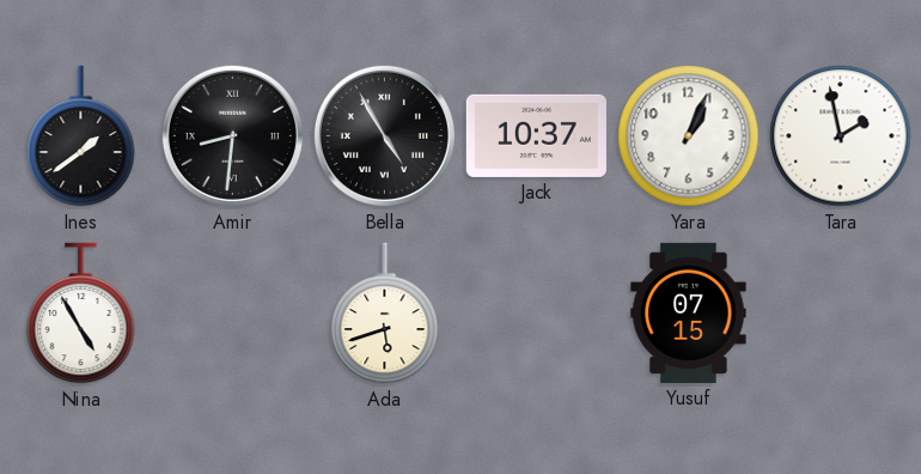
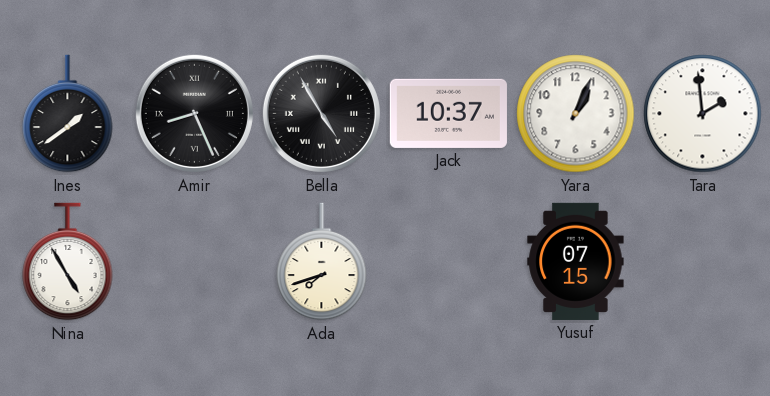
Amir: 8:31 -> 8:26 (194, 113)
Tara: 1:58 -> 1:59 (703, 114)
Ada: 5:42 -> 7:42 (322, 262)
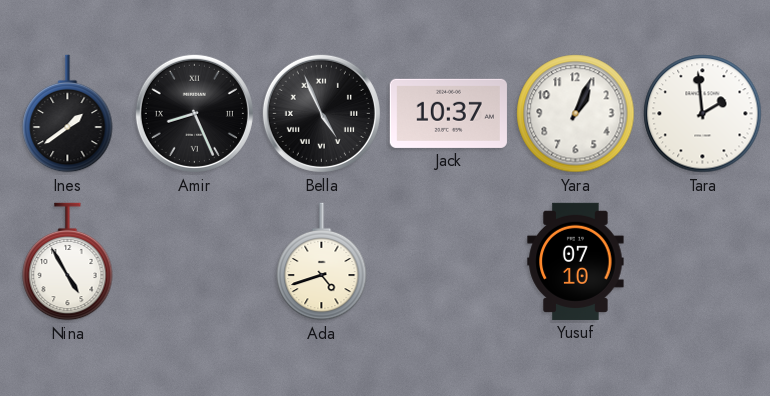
Bella: 4:55 -> 4:56 (321, 113)
Ada: 7:42 -> 4:42 (322, 262)
Yusuf: 07:15 -> 07:10 (576, 261)
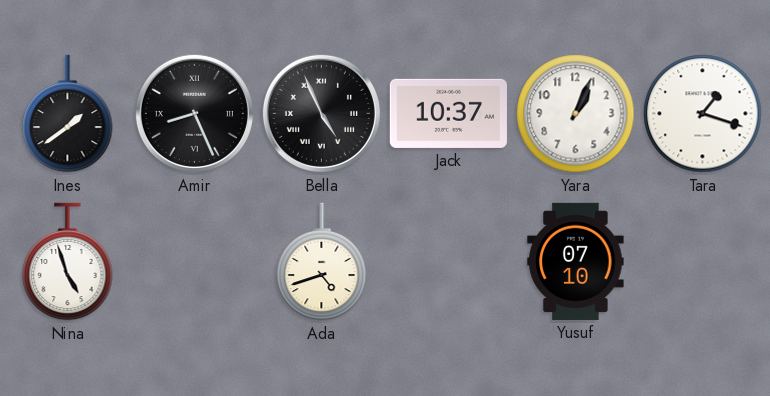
Tara: 1:59 -> 1:18 (703, 114)
Nina: 4:55 -> 4:57 (68, 262)
